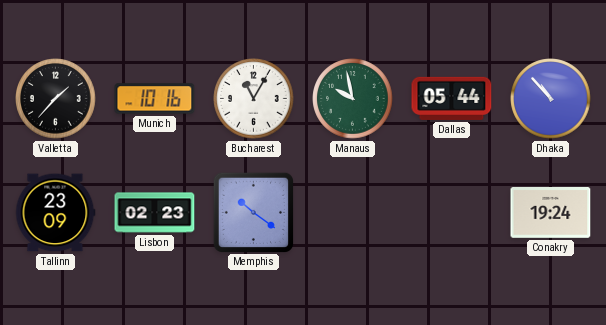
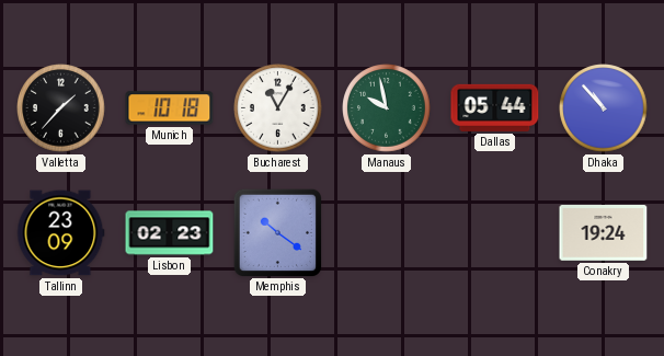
Munich: 10:16 -> 10:18 (170, 108)
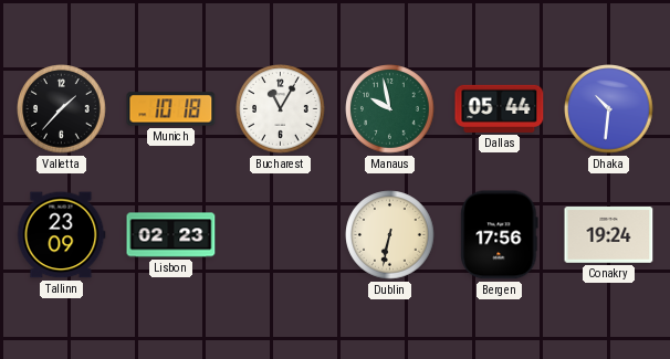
Dhaka: 10:53 -> 10:31 (609, 109)
Memphis: 10:21 -> none (277, 232)
Dublin: none -> 6:32 (390, 235)
Bergen: none -> 17:56 (500, 235)
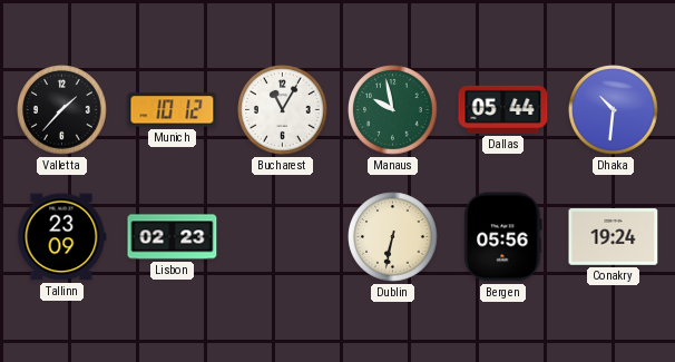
Munich: 10:18 -> 10:12 (173, 110)
Bergen: 17:56 -> 05:56 (503, 237)
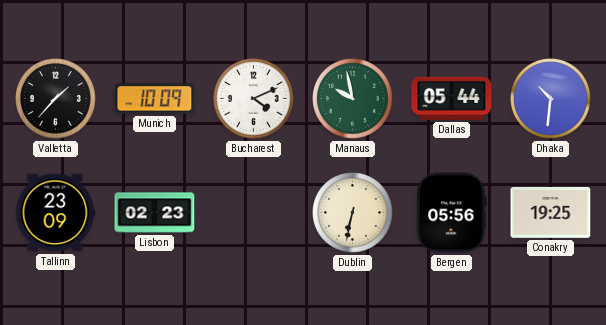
Munich: 10:12 -> 10:09 (155, 99)
Bucharest: 11:05 -> 4:11 (254, 99)
Conakry: 19:24 -> 19:25 (551, 213)
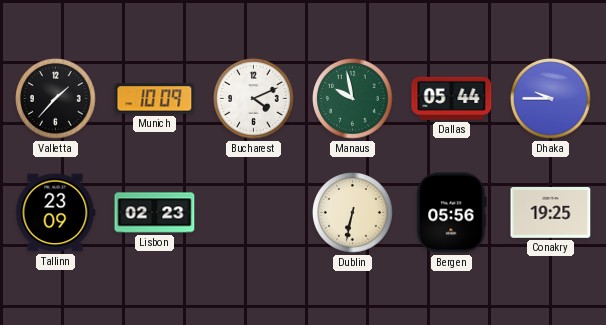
Dhaka: 10:31 -> 9:45 (551, 99)
